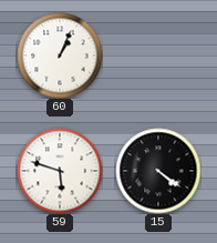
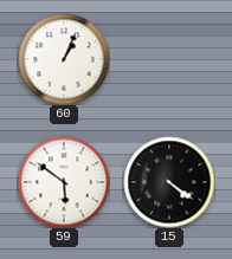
59: 5:48 -> 5:51 (64, 182)
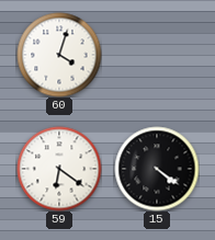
60: 1:04 -> 4:03 (59, 55)
59: 5:51 -> 6:21 (59, 169)
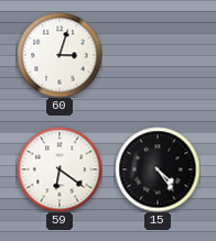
60: 4:03 -> 3:03 (60, 55)
15: 4:21 -> 4:24 (158, 169)
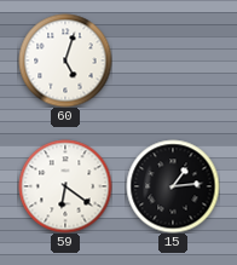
60: 3:03 -> 5:03 (65, 61)
15: 4:24 -> 1:14 (173, 186)
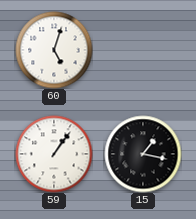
59: 6:21 -> 1:06 (54, 154)
15: 1:14 -> 1:17 (143, 154)
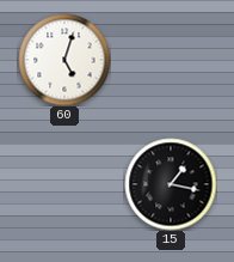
59: 1:06 -> none (54, 154)
